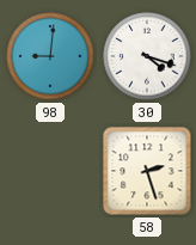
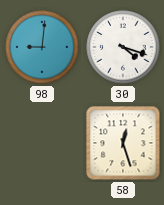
58: 2:27 -> 12:27 (123, 143)
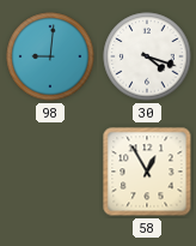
58: 12:27 -> 12:55 (147, 172)
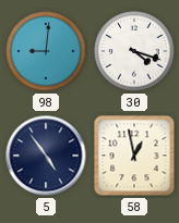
5: none -> 4:54 (46, 156)
58: 12:55 -> 12:58 (134, 156)
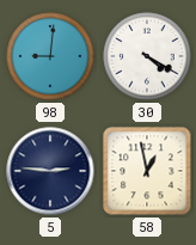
30: 4:18 -> 4:20 (147, 56)
5: 4:54 -> 2:46 (50, 171)
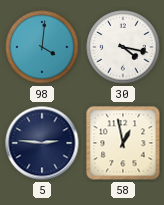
98: 9:01 -> 4:01 (42, 47)
30: 4:20 -> 4:17 (123, 47)
